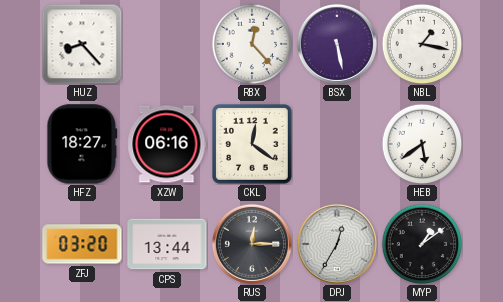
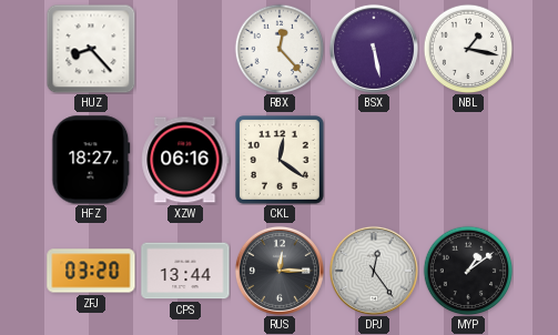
HEB: 5:39 -> none (422, 144)
DPJ: 12:35 -> 12:24 (374, 271)
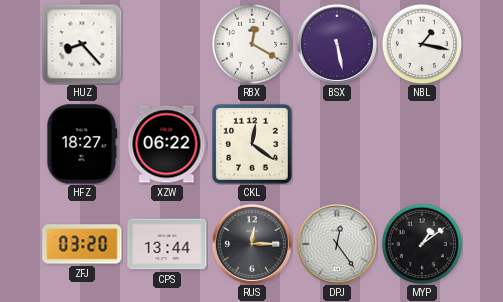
RBX: 12:23 -> 12:20 (252, 44)
XZW: 06:16 -> 06:22 (167, 144)
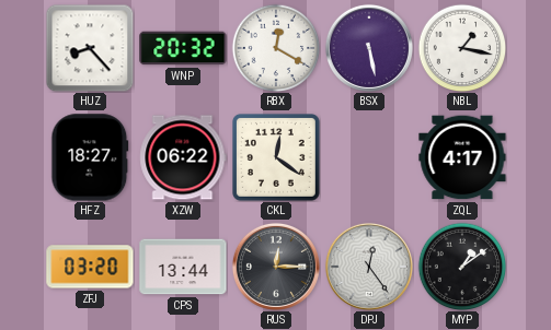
WNP: none -> 20:32 (183, 48)
ZQL: none -> 4:17 (462, 157)
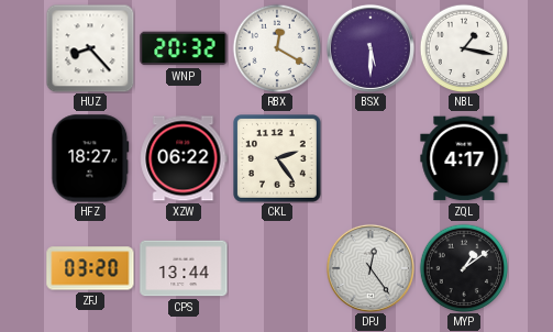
BSX: 5:28 -> 5:30 (370, 48)
CKL: 12:21 -> 2:24 (278, 159)
RUS: 12:15 -> none (276, 267)
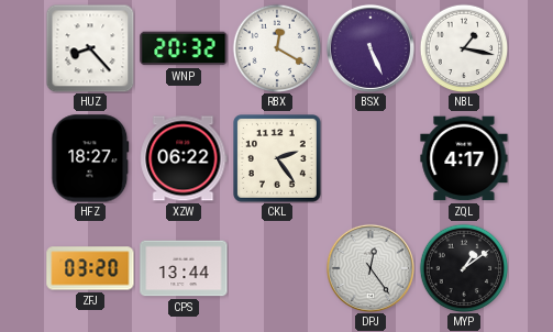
BSX: 5:30 -> 5:26 (370, 48)
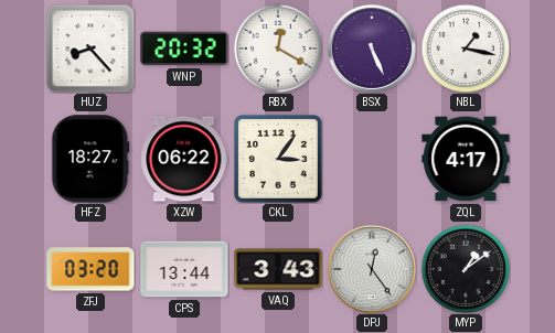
CKL: 2:24 -> 3:06 (279, 160)
VAQ: none -> 3:43 (278, 269)
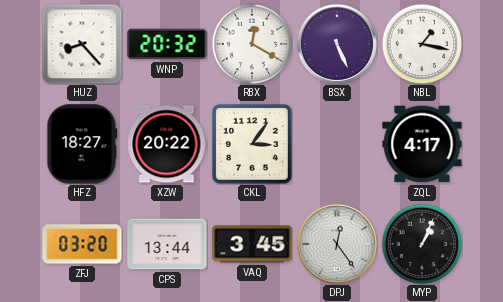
XZW: 06:22 -> 20:22 (167, 144)
VAQ: 3:43 -> 3:45 (252, 244)
MYP: 1:09 -> 1:04 (422, 244)
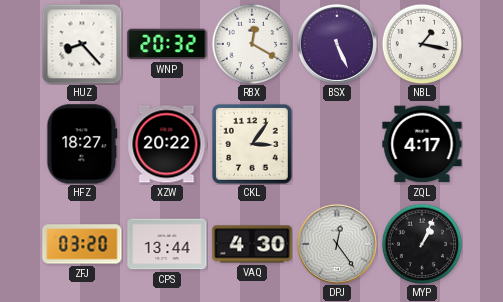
VAQ: 3:45 -> 4:30 (252, 244)
